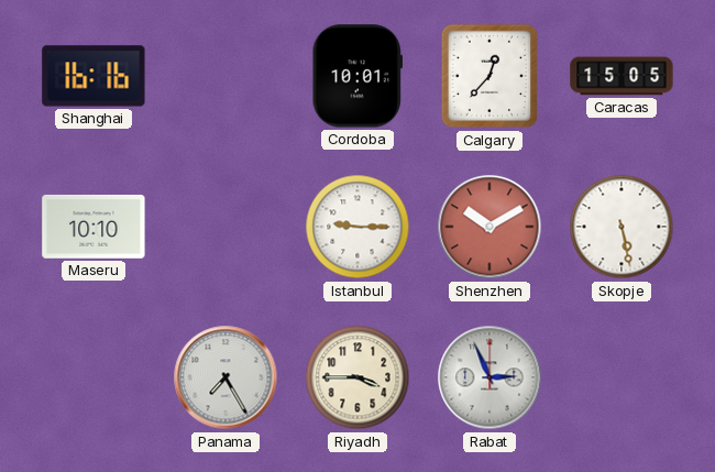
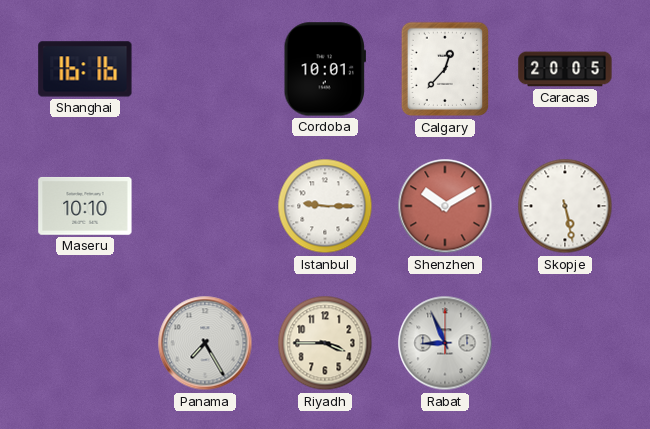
Caracas: 15:05 -> 20:05 (565, 69)
Rabat: 2:56 -> 8:56 (445, 343)
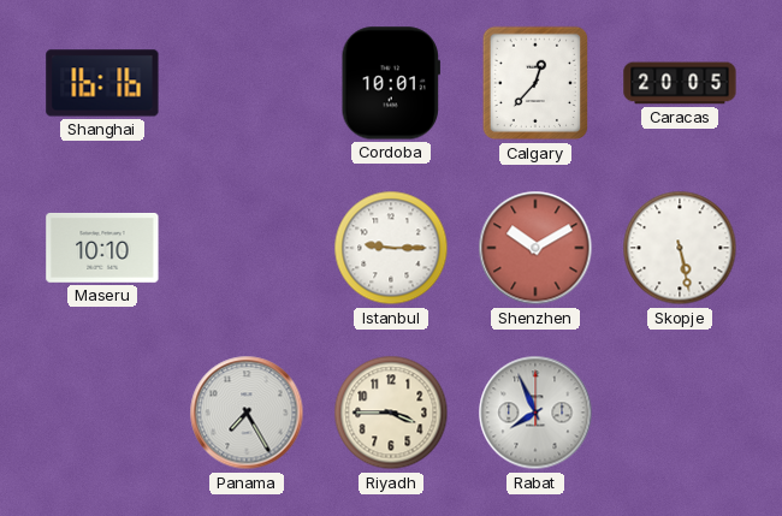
Rabat: 8:56 -> 7:56 (535, 413)
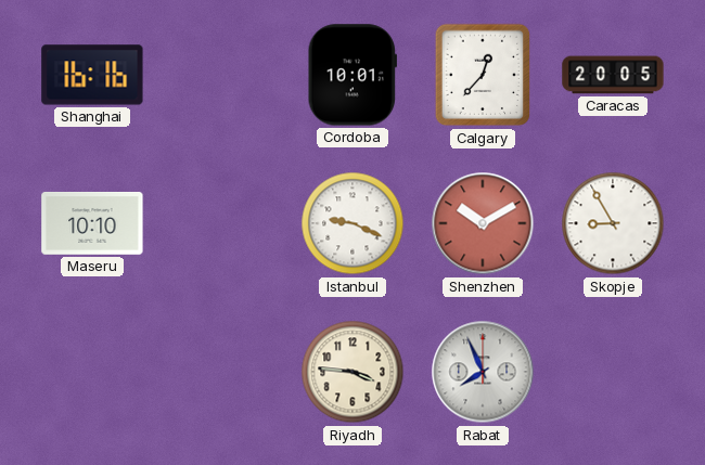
Istanbul: 9:15 -> 9:19 (352, 223)
Skopje: 5:28 -> 8:55 (613, 223)
Panama: 7:25 -> none (247, 413)
Riyadh: 3:45 -> 3:46 (352, 372)
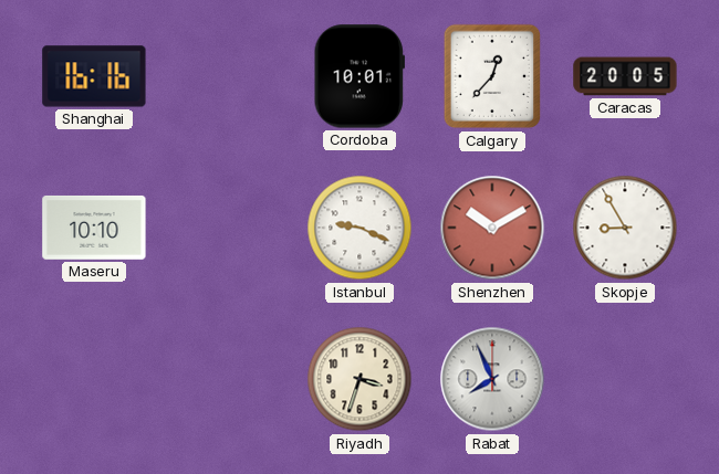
Riyadh: 3:46 -> 3:33 (359, 379)
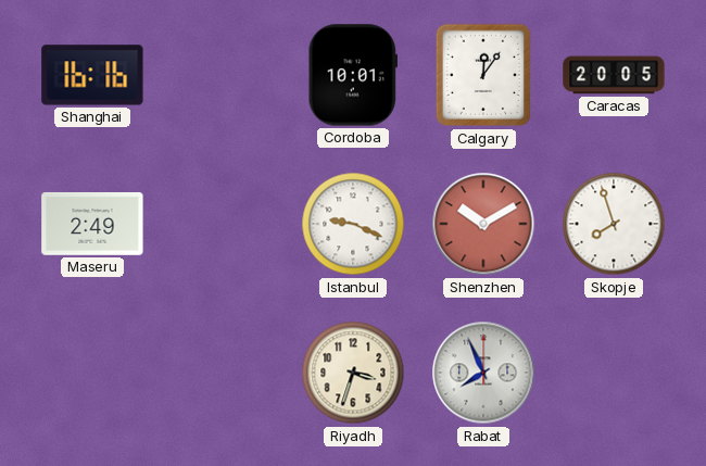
Calgary: 12:37 -> 12:06 (483, 75)
Maseru: 10:10 -> 2:49 (92, 224)
Skopje: 8:55 -> 7:57 (614, 224)
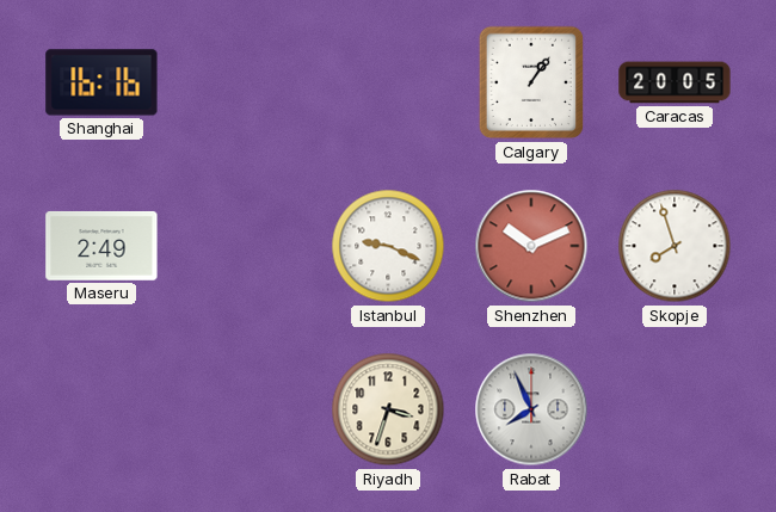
Cordoba: 10:01 -> none (352, 75)
Calgary: 12:06 -> 1:06 (531, 82)
Shenzhen: 10:10 -> 10:11 (531, 246)
